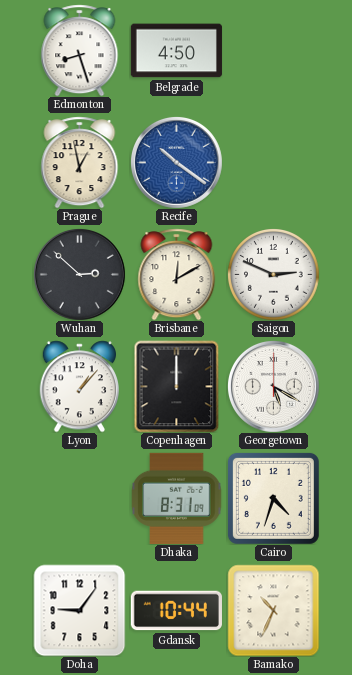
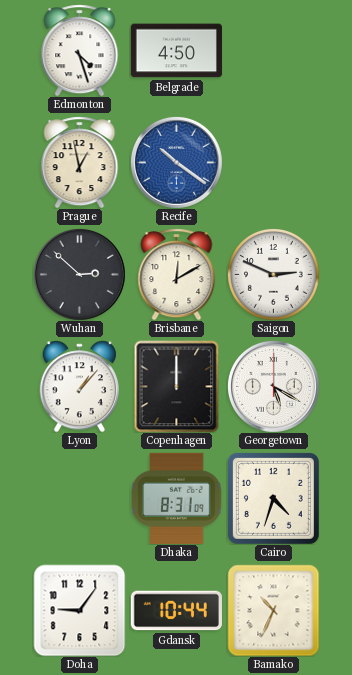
Edmonton: 8:27 -> 4:27 (80, 50)
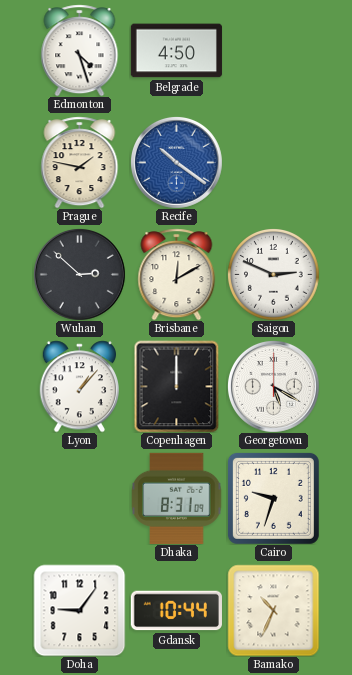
Prague: 12:58 -> 1:47 (80, 162)
Cairo: 4:33 -> 9:33 (273, 498)
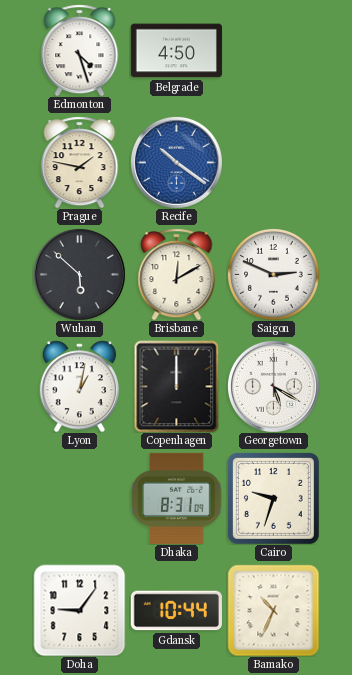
Wuhan: 2:52 -> 5:52 (79, 274)
Lyon: 1:07 -> 1:02 (79, 386)
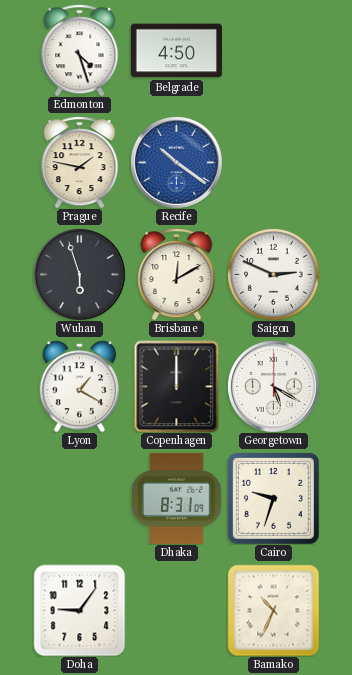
Wuhan: 5:52 -> 5:57 (79, 274)
Lyon: 1:02 -> 1:20 (79, 386)
Gdansk: 10:44 -> none (176, 611)
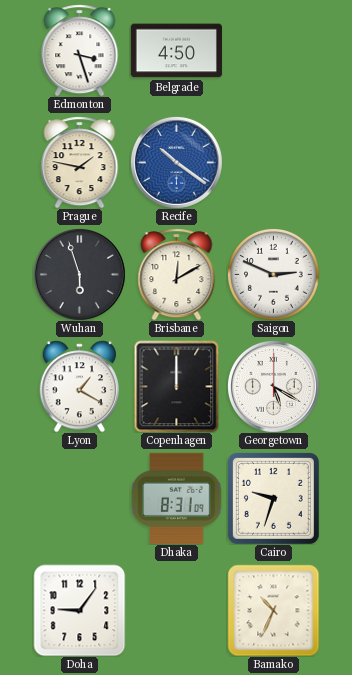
Edmonton: 4:27 -> 3:27 (80, 50)
